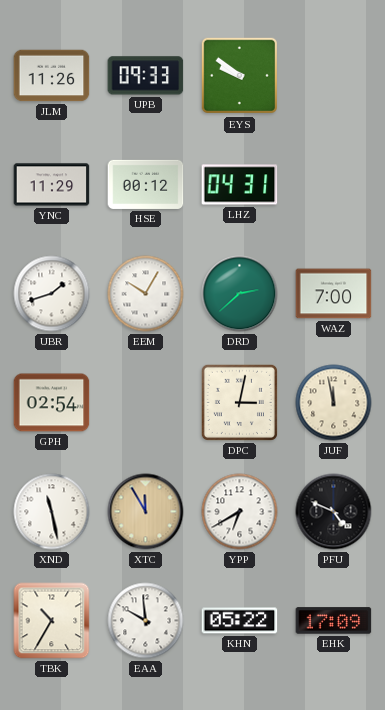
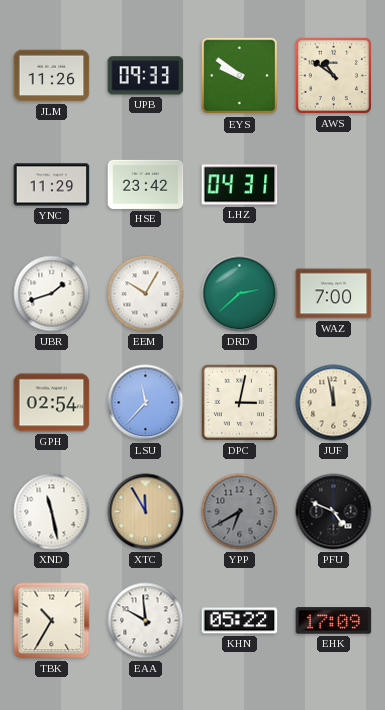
AWS: none -> 10:51 (333, 75)
HSE: 00:12 -> 23:42 (146, 184)
LSU: none -> 11:37 (146, 403)
YPP dial: white -> grey (240, 512)
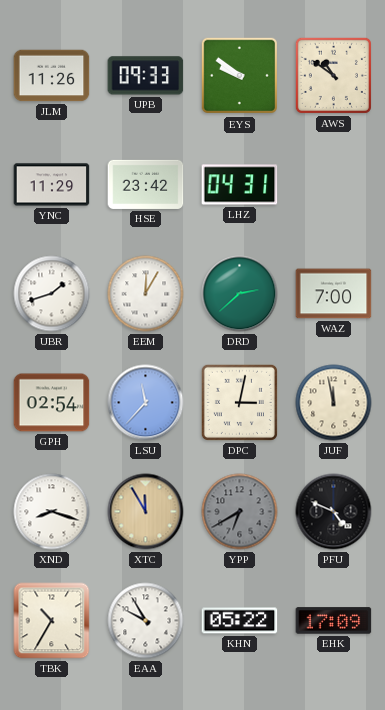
EEM: 10:05 -> 12:05 (146, 294)
XND: 11:28 -> 8:18 (52, 512)
EAA: 9:59 -> 9:55 (146, 621)
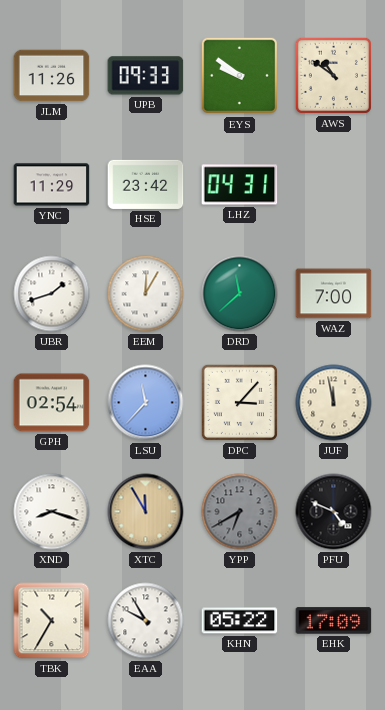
DRD: 2:38 -> 11:38 (240, 294)
DPC: 3:02 -> 3:07 (239, 402)
